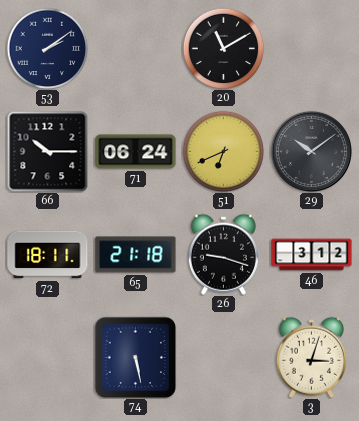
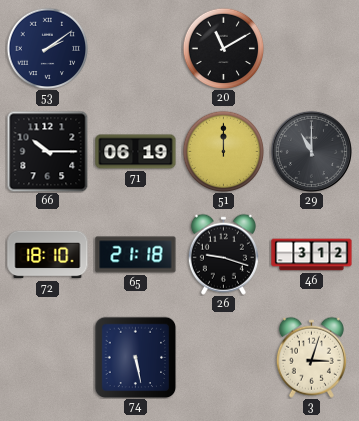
71: 06:24 -> 06:19 (136, 152)
51: 6:41 -> 12:00 (223, 151)
29: 10:09 -> 11:00 (311, 151)
72: 18:11 -> 18:10 (48, 255)
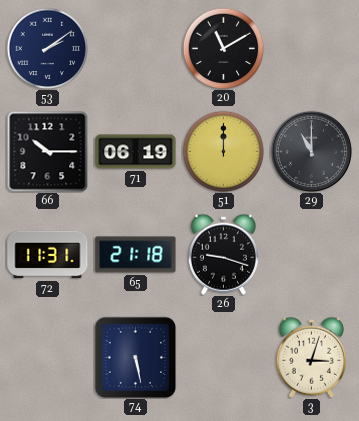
72: 18:10 -> 11:31 (48, 255)
46: 3:12 -> none (312, 255)
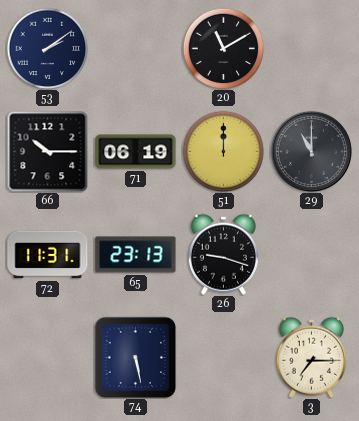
65: 21:18 -> 23:13 (136, 255)
3: 3:03 -> 7:15 (311, 357)
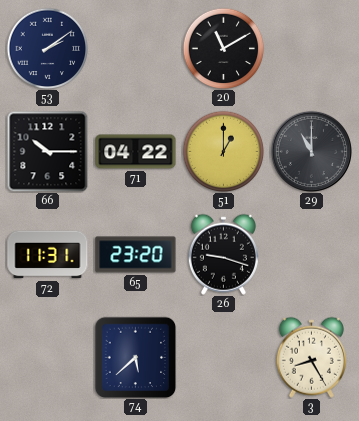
71: 06:19 -> 04:22 (136, 152)
51: 12:00 -> 1:00 (223, 151)
65: 23:13 -> 23:20 (136, 255)
74: 5:28 -> 5:38 (135, 357)
3: 7:15 -> 8:25 (311, 357)
